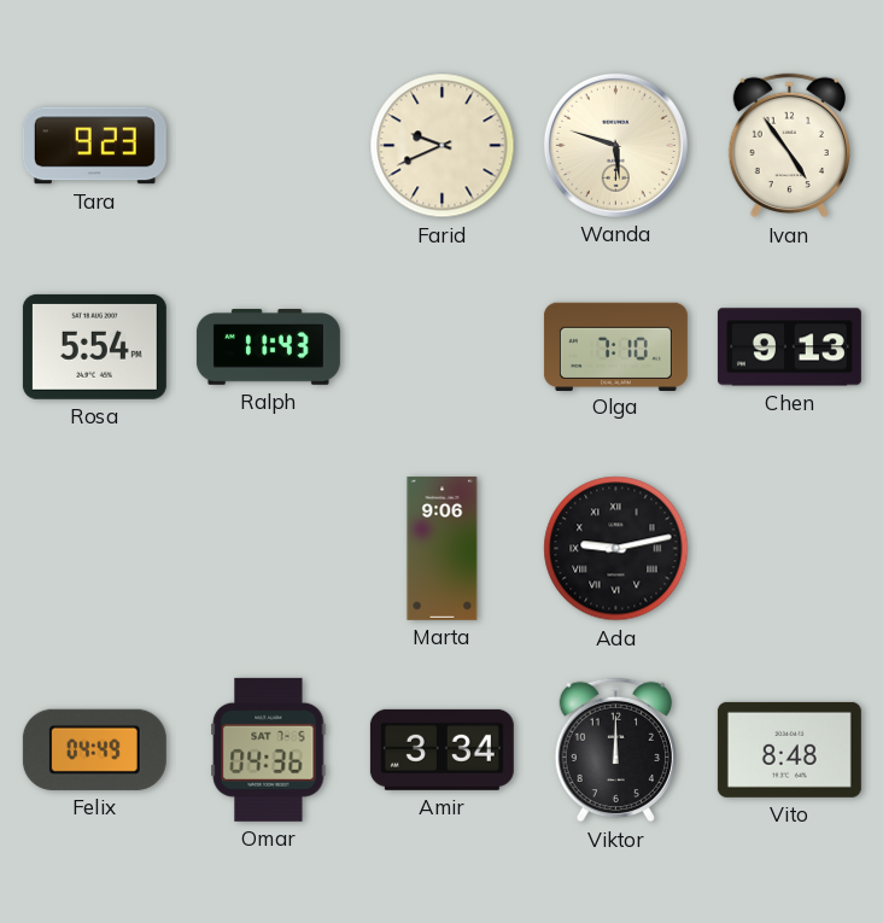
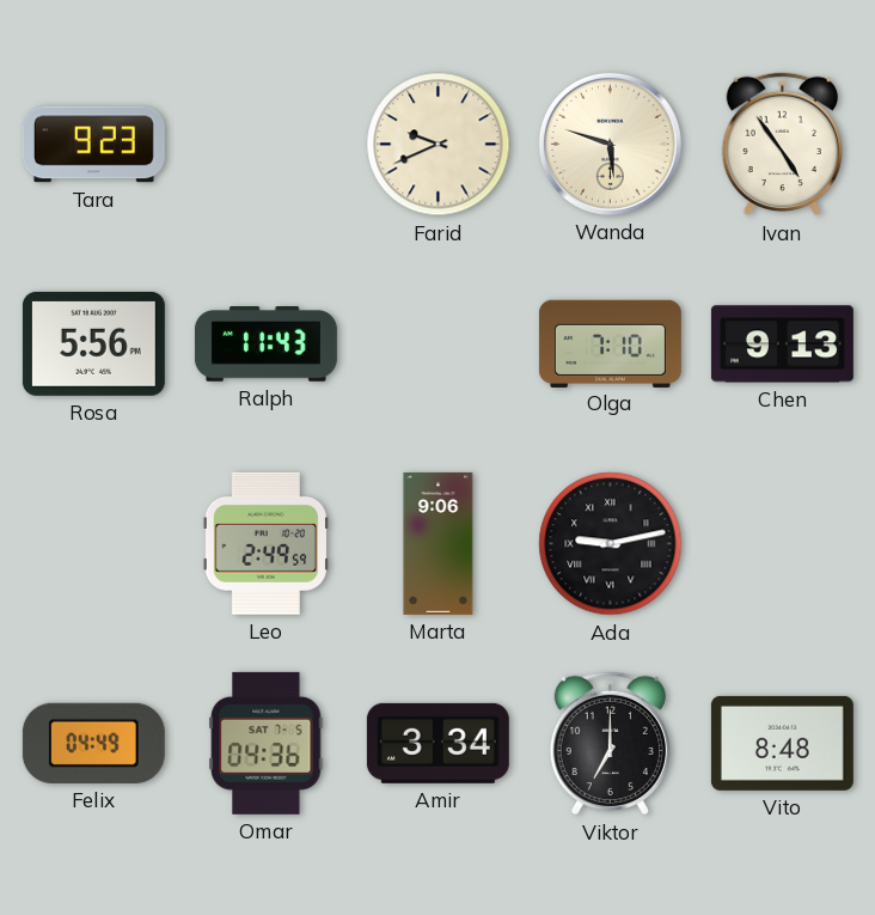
Rosa: 5:54 -> 5:56 (93, 343)
Leo: none -> 2:49 (265, 543)
Viktor: 12:00 -> 7:00 (610, 744)
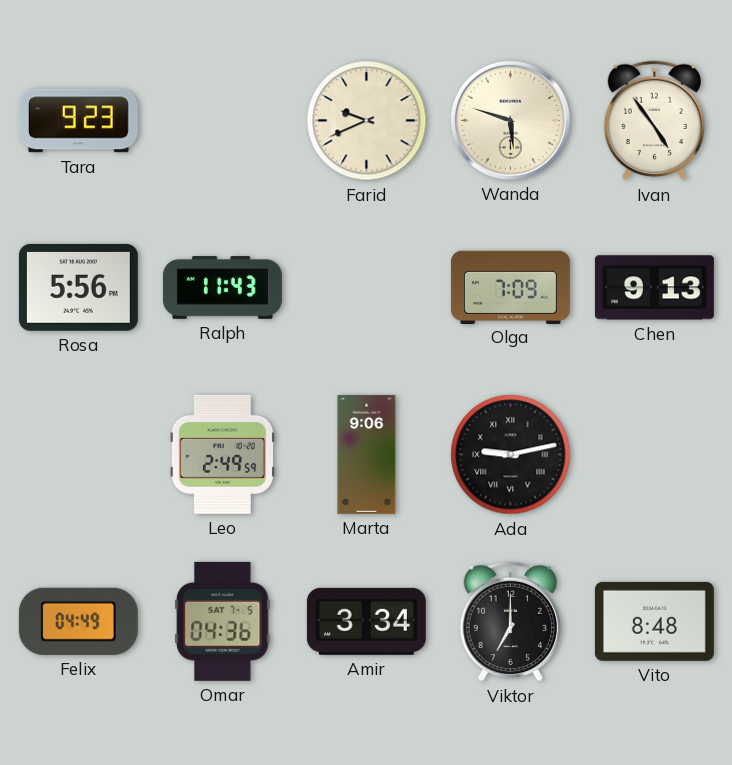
Olga: 7:10 -> 7:09 (510, 287)
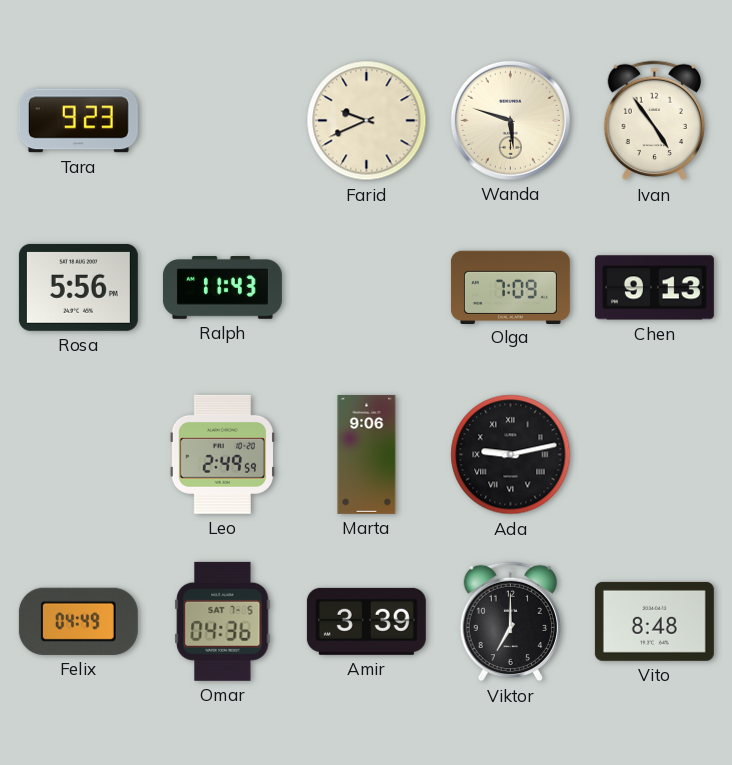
Amir: 3:34 -> 3:39 (366, 621)
